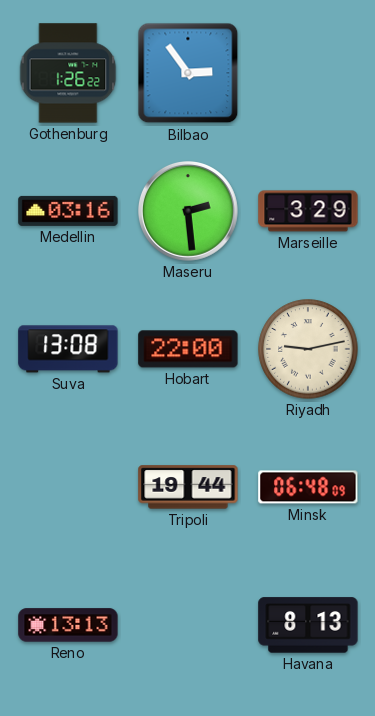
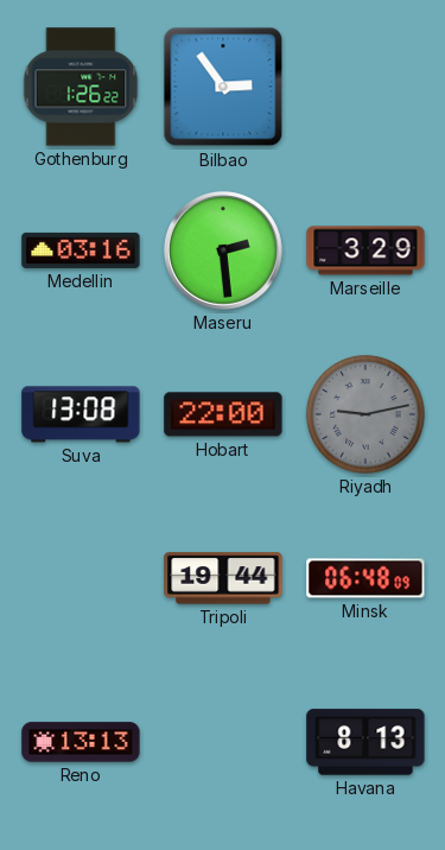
Riyadh dial: cream -> grey (365, 414)
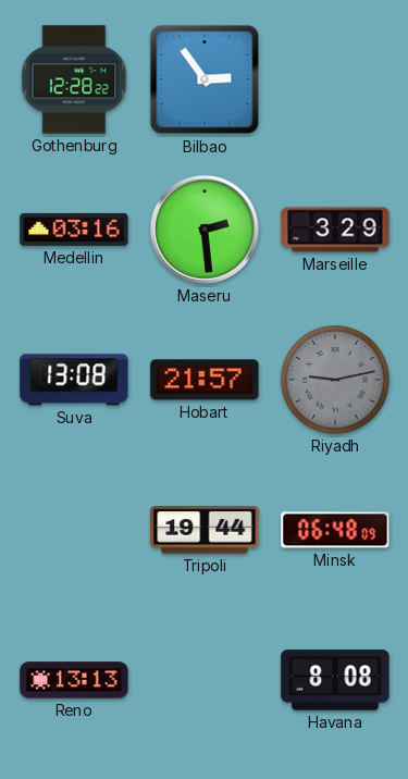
Gothenburg: 1:26 -> 12:28 (74, 79)
Hobart: 22:00 -> 21:57 (205, 380)
Havana: 8:13 -> 8:08 (335, 680)
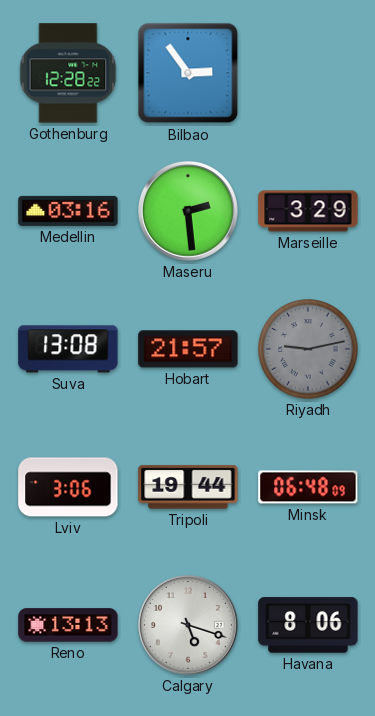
Lviv: none -> 3:06 (68, 487)
Calgary: none -> 5:18 (189, 626)
Havana: 8:08 -> 8:06 (308, 625)
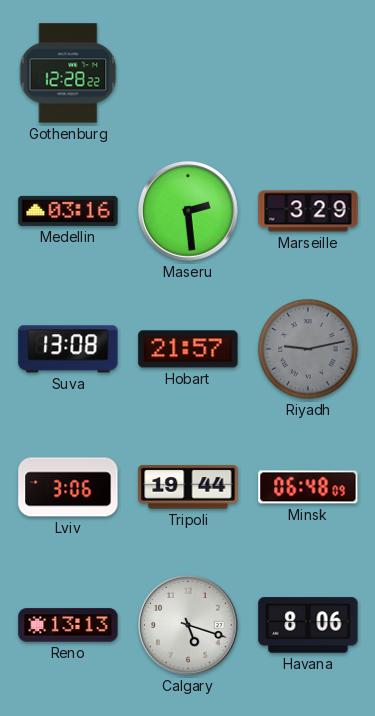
Bilbao: 2:54 -> none (188, 73)
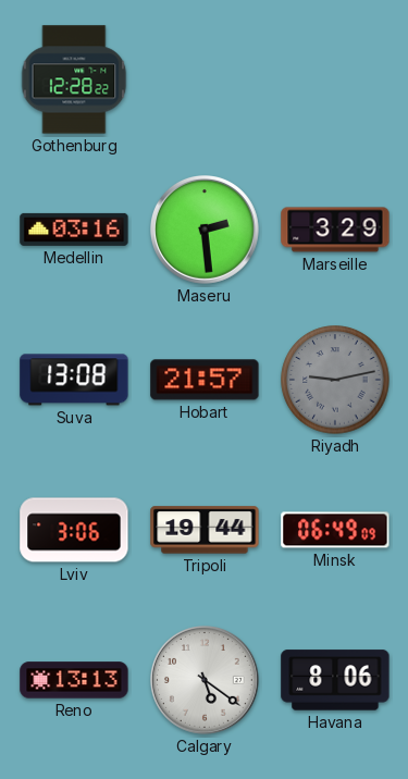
Minsk: 06:48 -> 06:49 (335, 530)
Calgary: 5:18 -> 5:21 (206, 681)
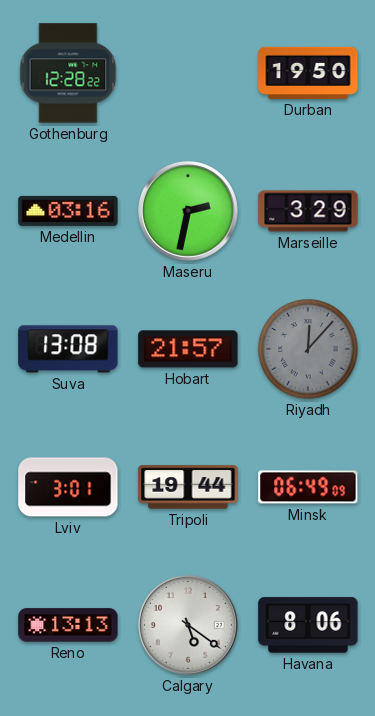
Durban: none -> 19:50 (308, 73)
Maseru: 2:29 -> 2:32 (189, 212)
Riyadh: 9:13 -> 12:07 (308, 349)
Lviv: 3:06 -> 3:01 (68, 487)
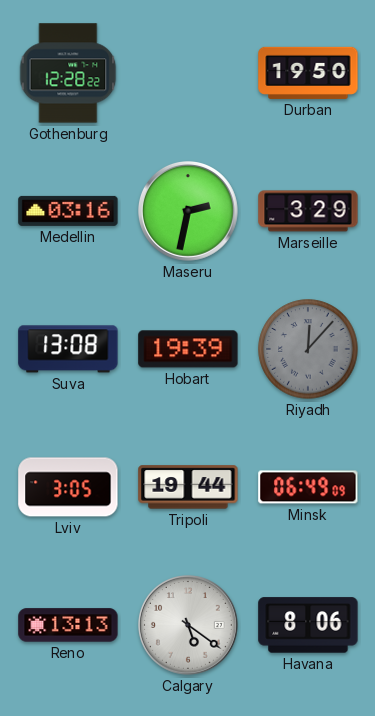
Hobart: 21:57 -> 19:39 (188, 349)
Lviv: 3:01 -> 3:05 (68, 487)
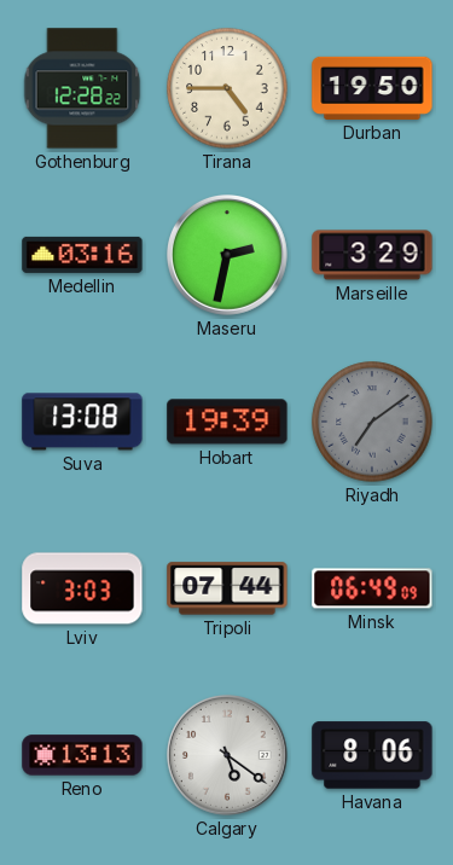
Tirana: none -> 4:45 (227, 88)
Riyadh: 12:07 -> 7:09 (372, 422)
Lviv: 3:05 -> 3:03 (82, 588)
Tripoli: 19:44 -> 07:44 (227, 588)
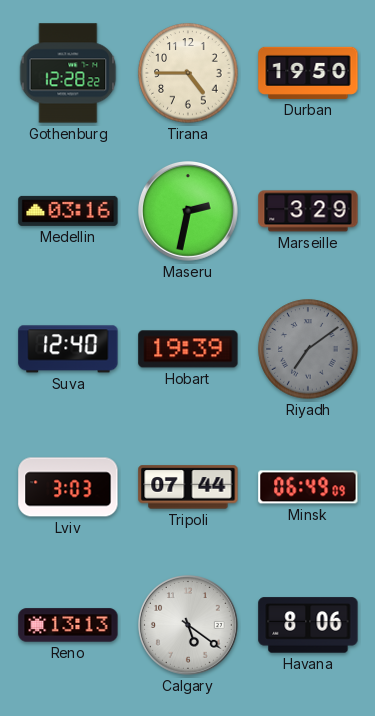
Suva: 13:08 -> 12:40 (68, 349)
